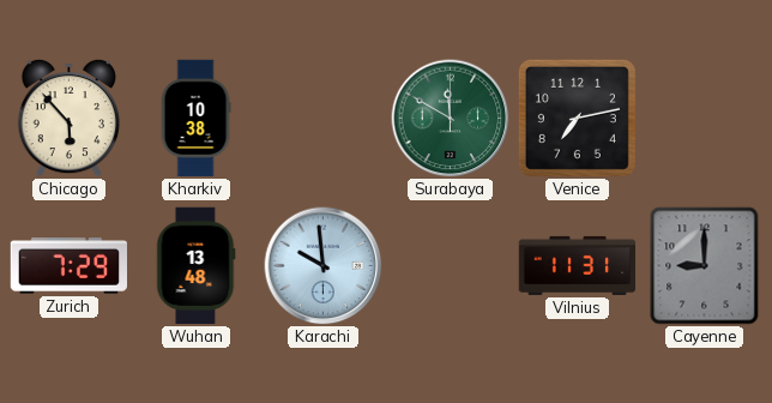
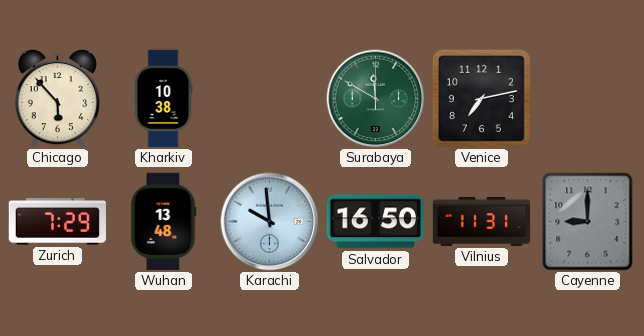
Salvador: none -> 16:50 (375, 222)
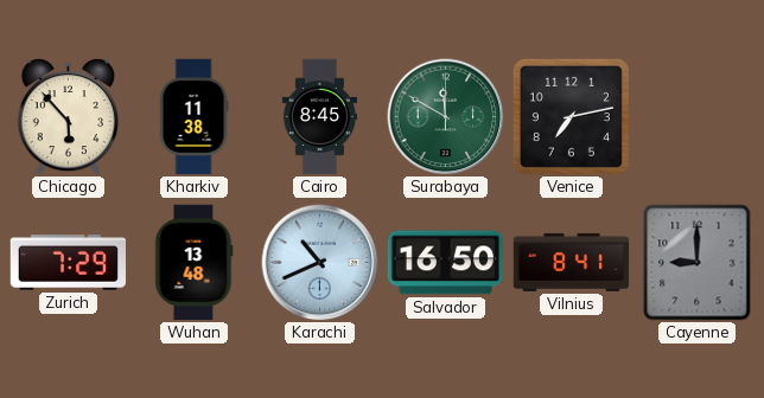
Kharkiv: 10:38 -> 11:38 (193, 117)
Cairo: none -> 8:45 (319, 117)
Karachi: 9:59 -> 10:41 (320, 263)
Vilnius: 11:31 -> 8:41 (572, 262)
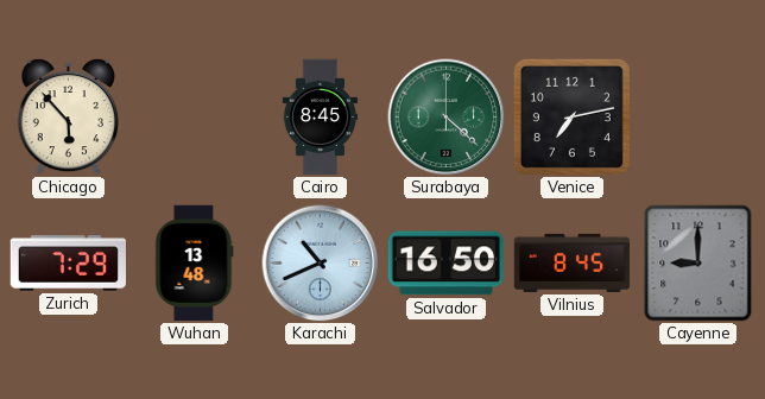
Kharkiv: 11:38 -> none (193, 117)
Surabaya: 11:50 -> 4:22 (447, 118)
Vilnius: 8:41 -> 8:45 (573, 262)
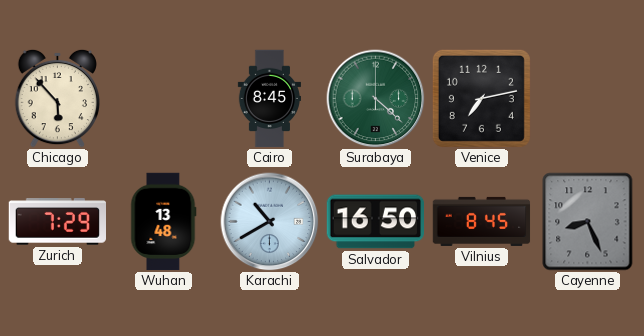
Karachi: 10:41 -> 10:40 (270, 222)
Cayenne: 9:00 -> 8:26 (588, 222)
